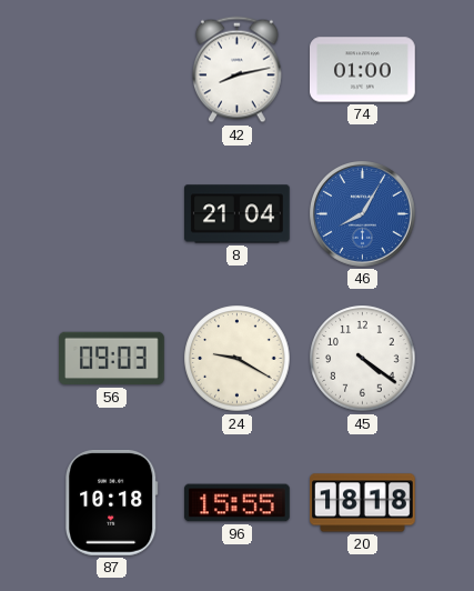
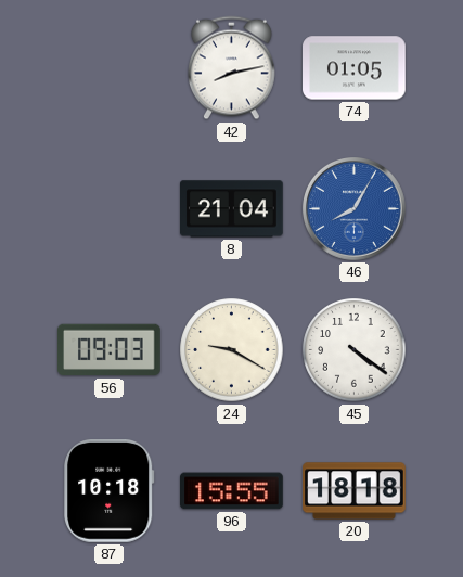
74: 01:00 -> 01:05 (355, 68)
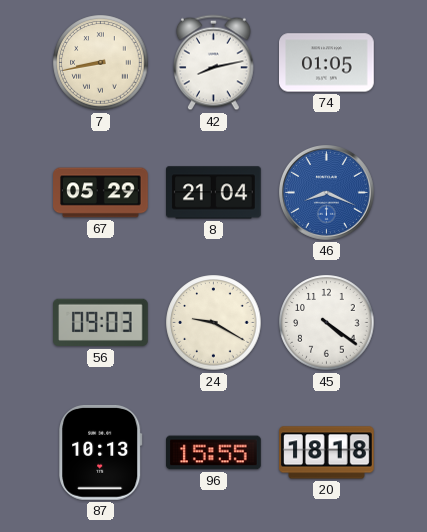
7: none -> 8:43 (101, 63)
67: none -> 05:29 (101, 193)
46: 8:05 -> 8:19 (327, 193)
87: 10:18 -> 10:13 (101, 452)
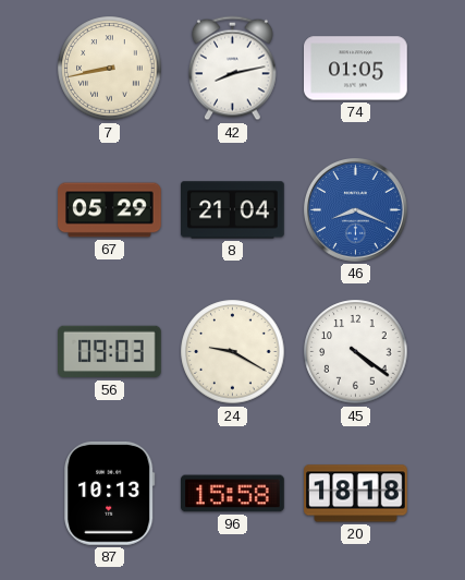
96: 15:55 -> 15:58 (233, 494)
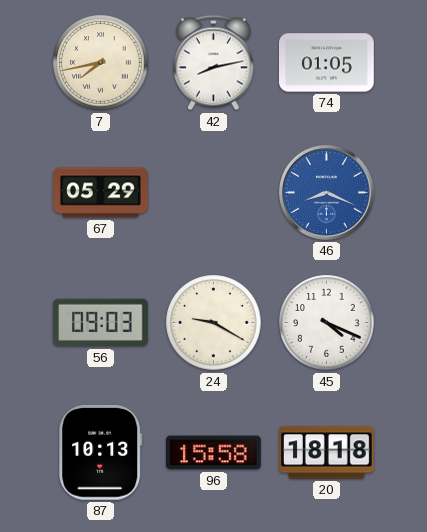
7: 8:43 -> 7:43 (101, 63)
8: 21:04 -> none (233, 210)
45: 4:21 -> 4:19 (327, 323)
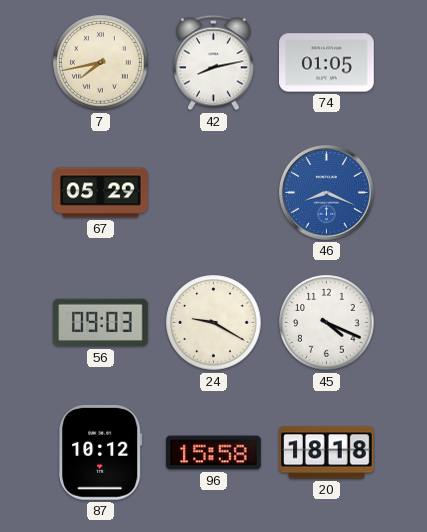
87: 10:13 -> 10:12 (101, 452)
